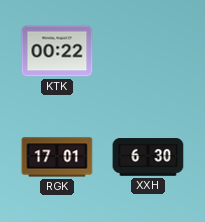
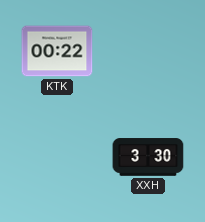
RGK: 17:01 -> none (57, 157)
XXH: 6:30 -> 3:30 (148, 157)
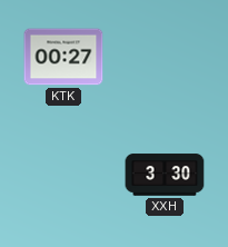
KTK: 00:22 -> 00:27 (63, 57)
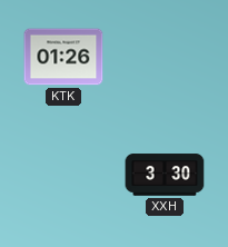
KTK: 00:27 -> 01:26 (63, 57)
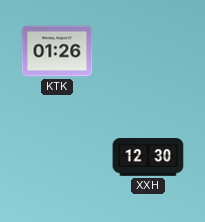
XXH: 3:30 -> 12:30 (148, 157)
